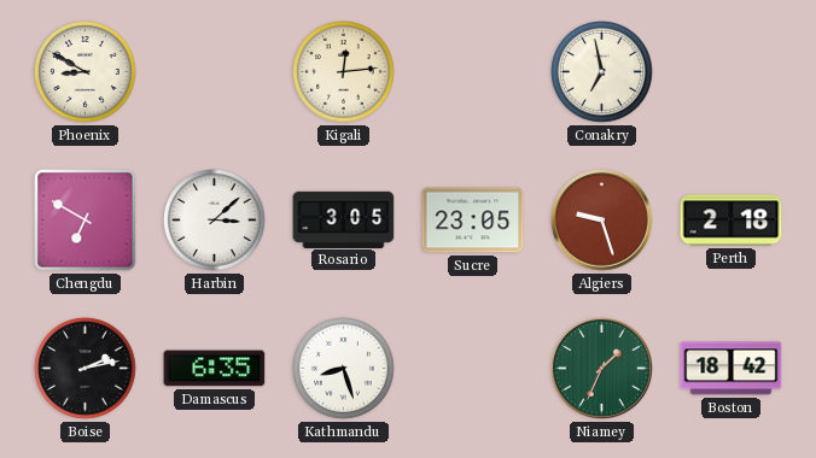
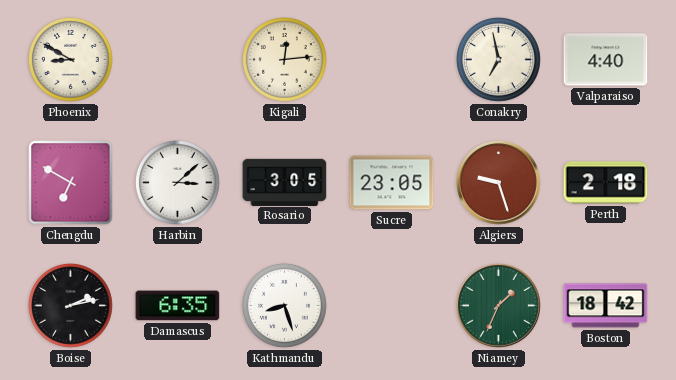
Valparaiso: none -> 4:40 (606, 60)
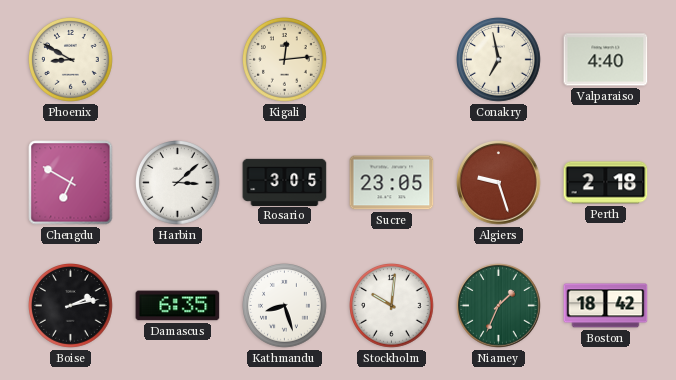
Stockholm: none -> 10:01 (392, 306)
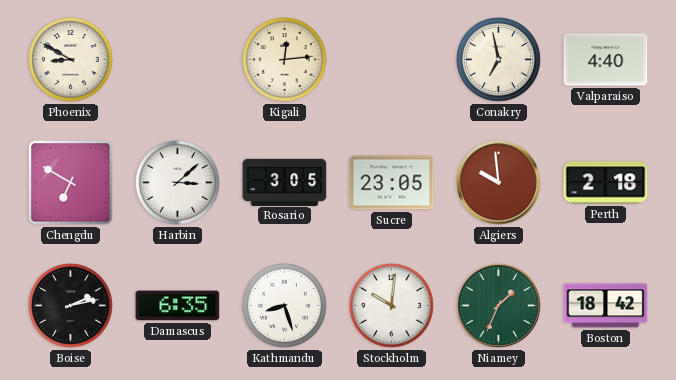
Algiers: 9:27 -> 9:59 (499, 183)
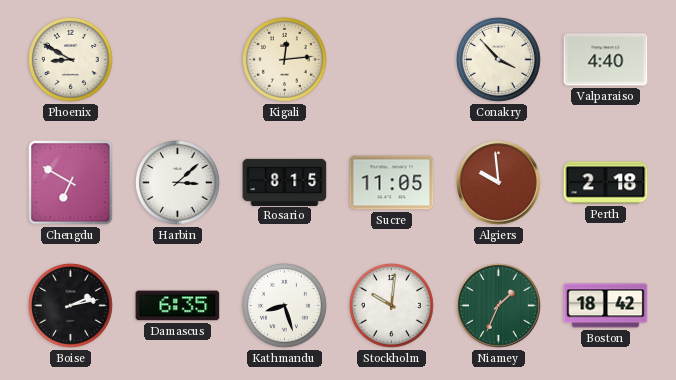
Conakry: 6:58 -> 3:53 (499, 60)
Rosario: 3:05 -> 8:15 (285, 182)
Sucre: 23:05 -> 11:05 (392, 183)
